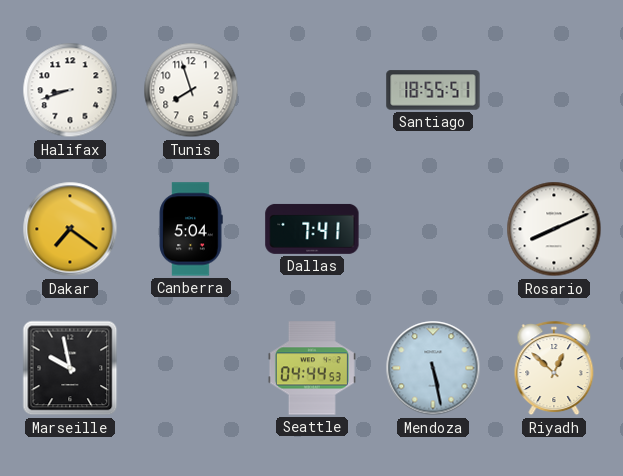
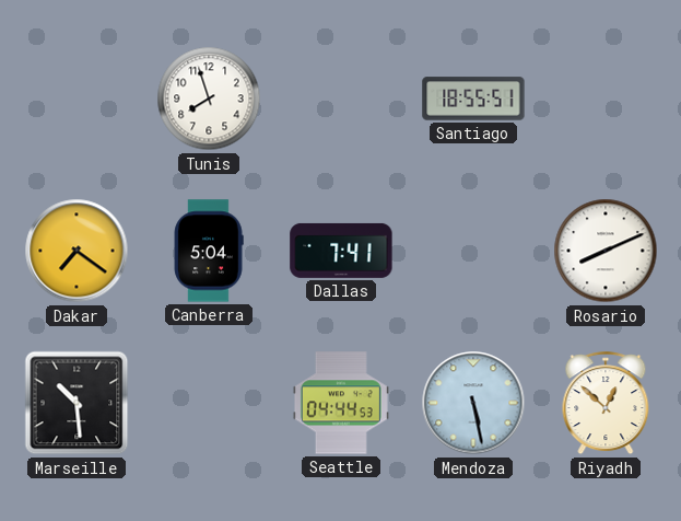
Halifax: 8:42 -> none (70, 90)
Marseille: 9:58 -> 10:29 (77, 403)
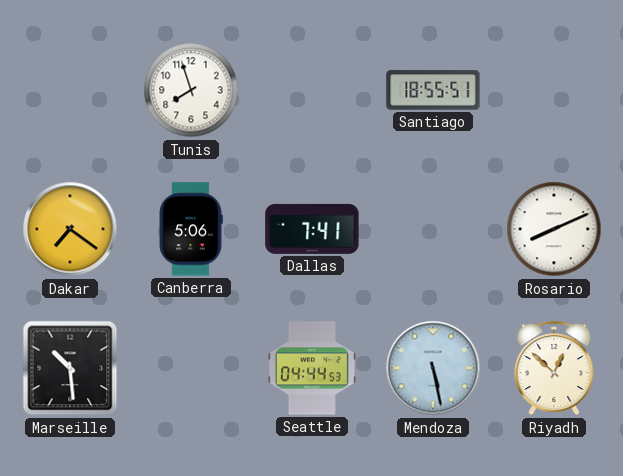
Canberra: 5:04 -> 5:06 (191, 229)
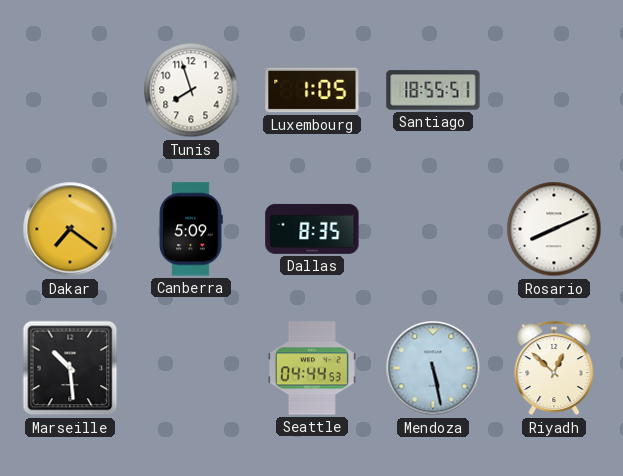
Luxembourg: none -> 1:05 (312, 90)
Canberra: 5:06 -> 5:09 (191, 229)
Dallas: 7:41 -> 8:35 (312, 229)
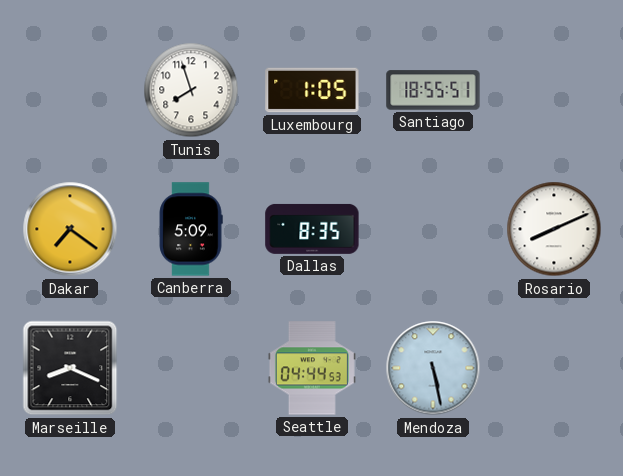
Marseille: 10:29 -> 8:19 (70, 368)
Riyadh: 12:52 -> none (554, 369)
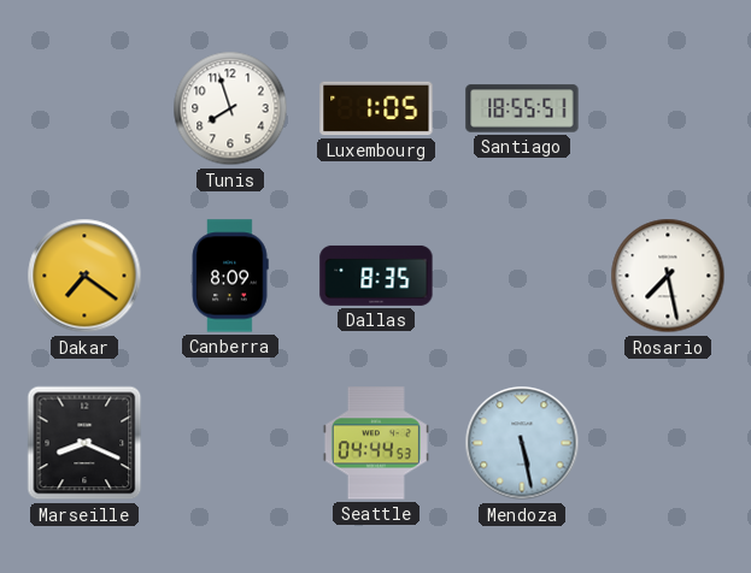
Canberra: 5:09 -> 8:09 (230, 276)
Rosario: 8:11 -> 7:28 (668, 276)
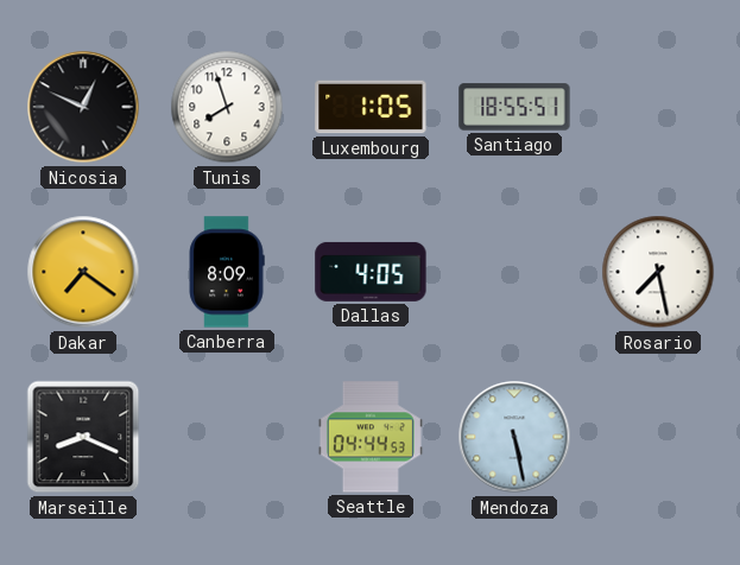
Nicosia: none -> 12:49 (83, 107)
Dallas: 8:35 -> 4:05 (371, 272)
